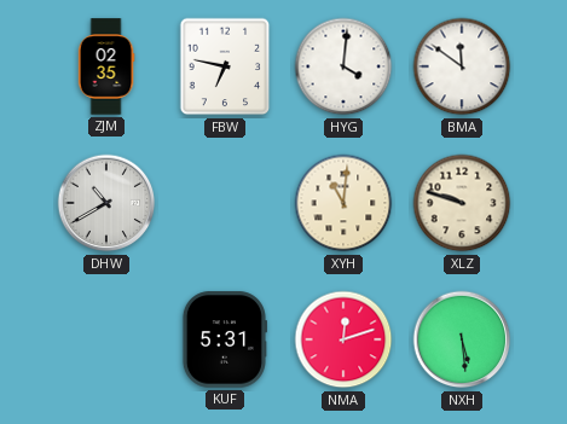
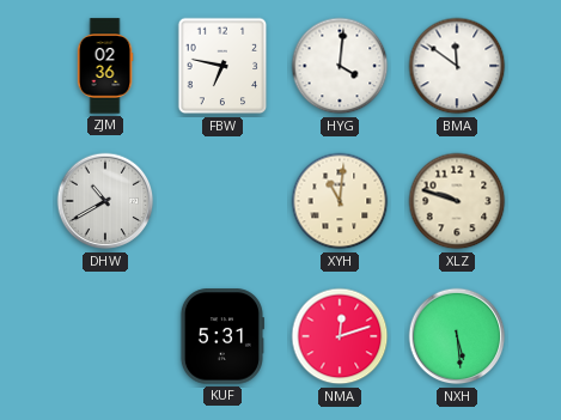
ZJM: 02:35 -> 02:36 (105, 66)
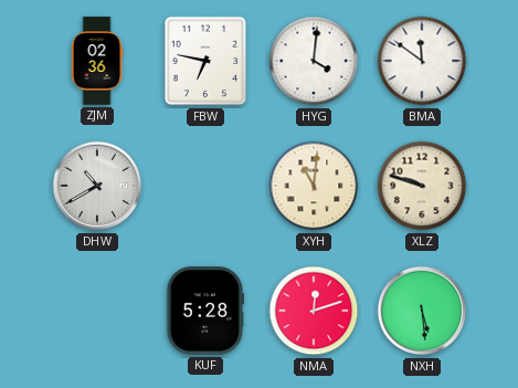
KUF: 5:31 -> 5:28 (204, 311)
